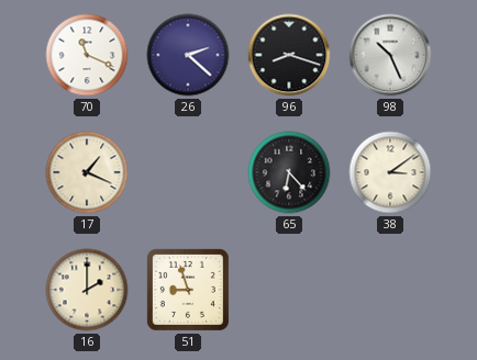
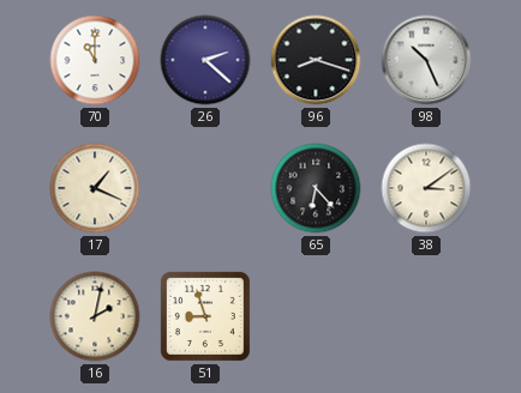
70: 11:19 -> 11:00 (95, 60)
16: 2:00 -> 2:02 (95, 316)
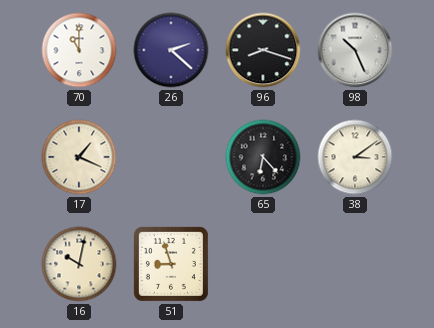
16: 2:02 -> 10:02 (79, 264)
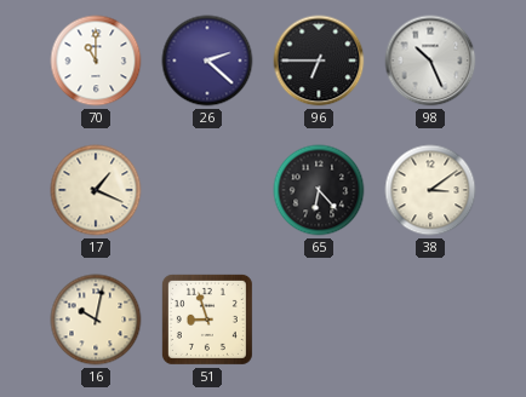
96: 8:18 -> 6:45 (319, 61)
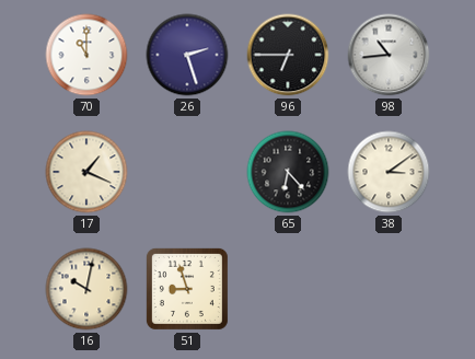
26: 2:22 -> 2:27 (187, 55)
98: 10:26 -> 10:44 (389, 55)
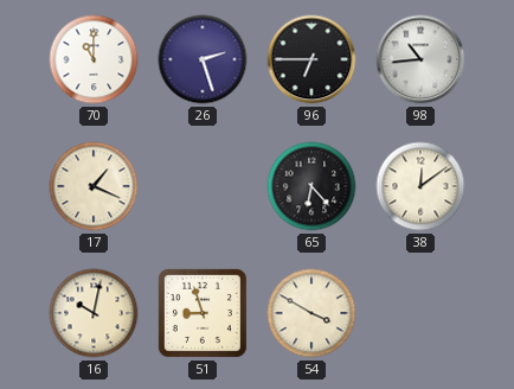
38: 3:09 -> 12:09 (420, 186)
54: none -> 3:50 (311, 313)
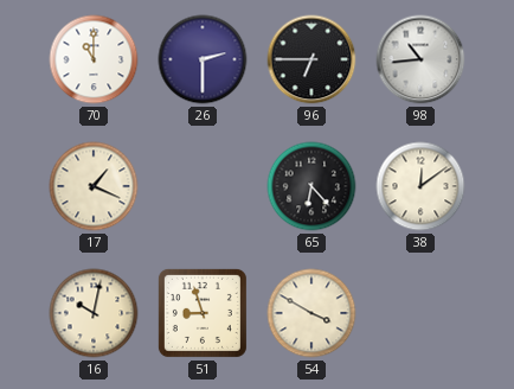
26: 2:27 -> 2:30 (203, 59)
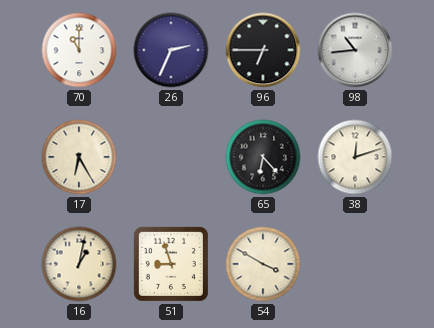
26: 2:30 -> 2:34 (171, 50)
17: 1:19 -> 6:25 (79, 157)
38: 12:09 -> 12:12 (355, 157)
16: 10:02 -> 1:02 (79, 264)
